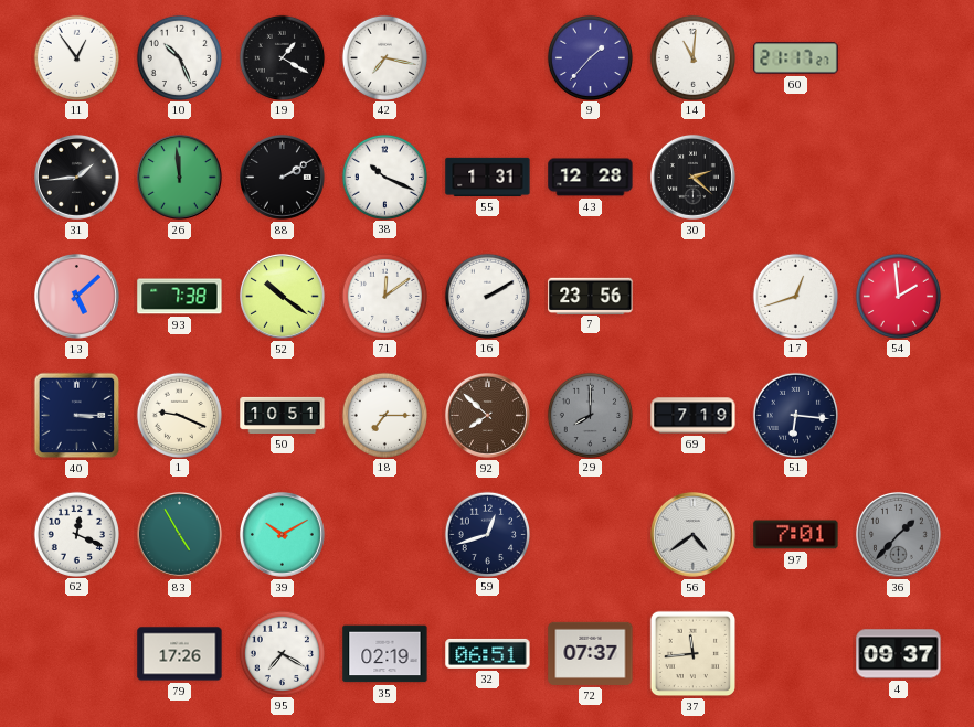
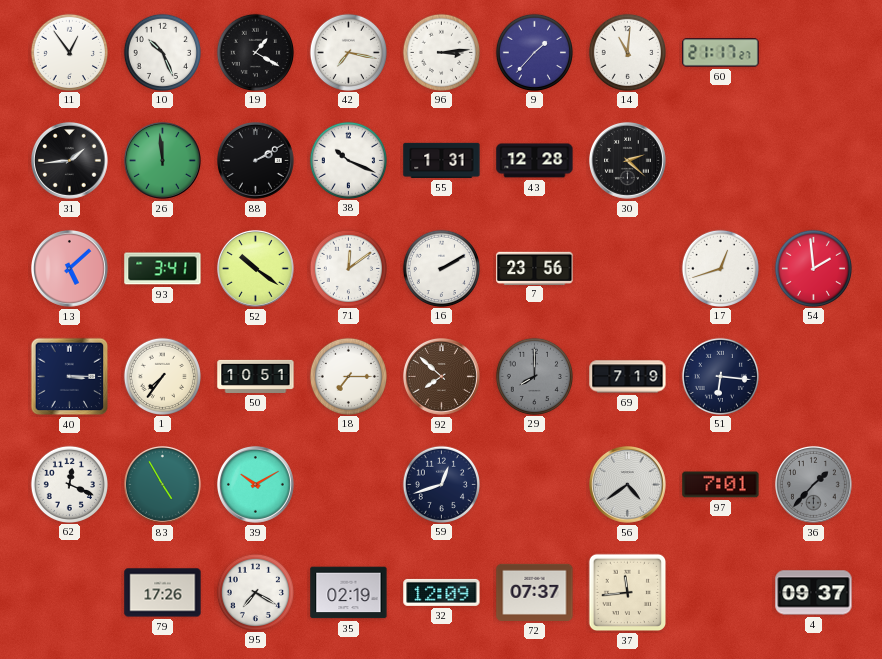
96: none -> 3:14 (441, 52)
93: 7:38 -> 3:41 (163, 269)
1: 9:19 -> 7:36 (162, 376)
32: 06:51 -> 12:09 (442, 592)
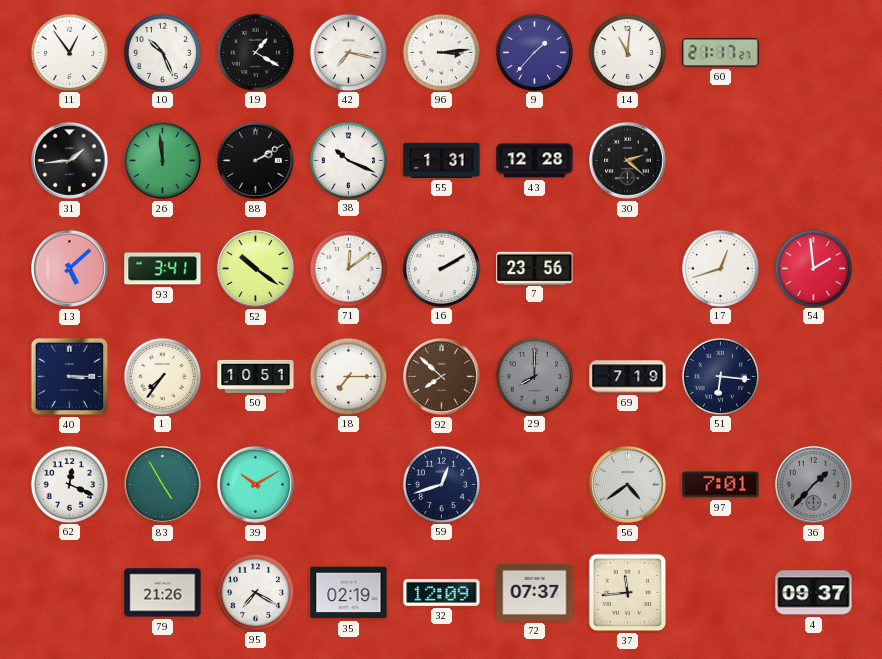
79: 17:26 -> 21:26 (163, 593)
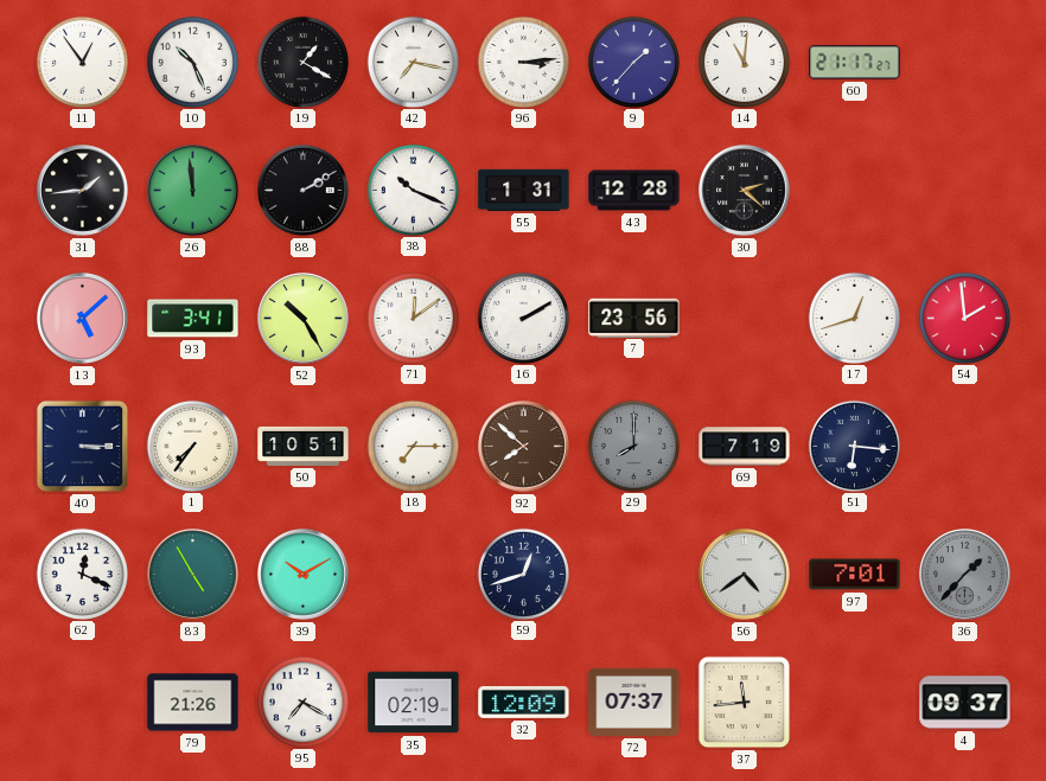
52: 10:21 -> 10:25 (304, 319)
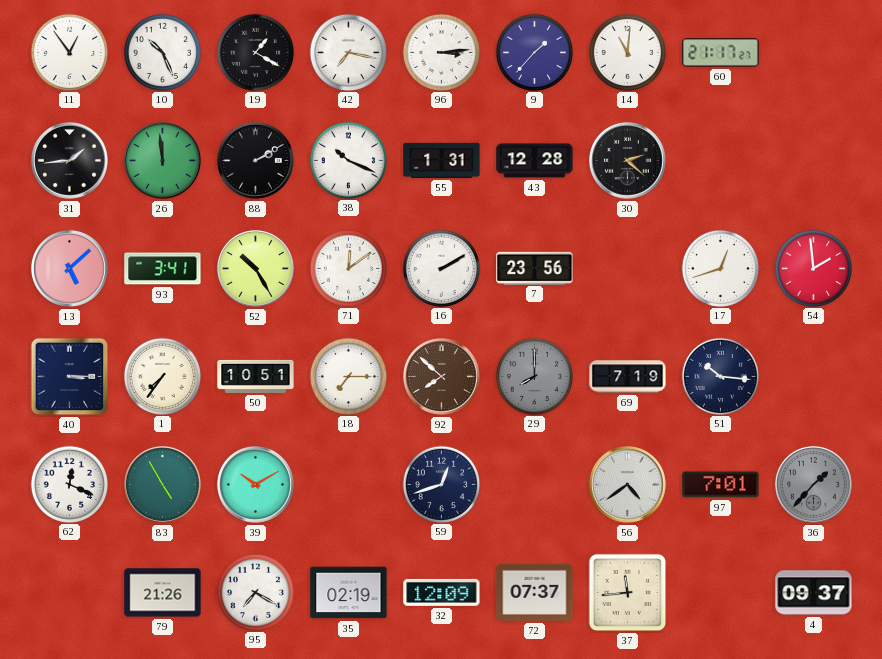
51: 6:16 -> 10:16 (720, 376)
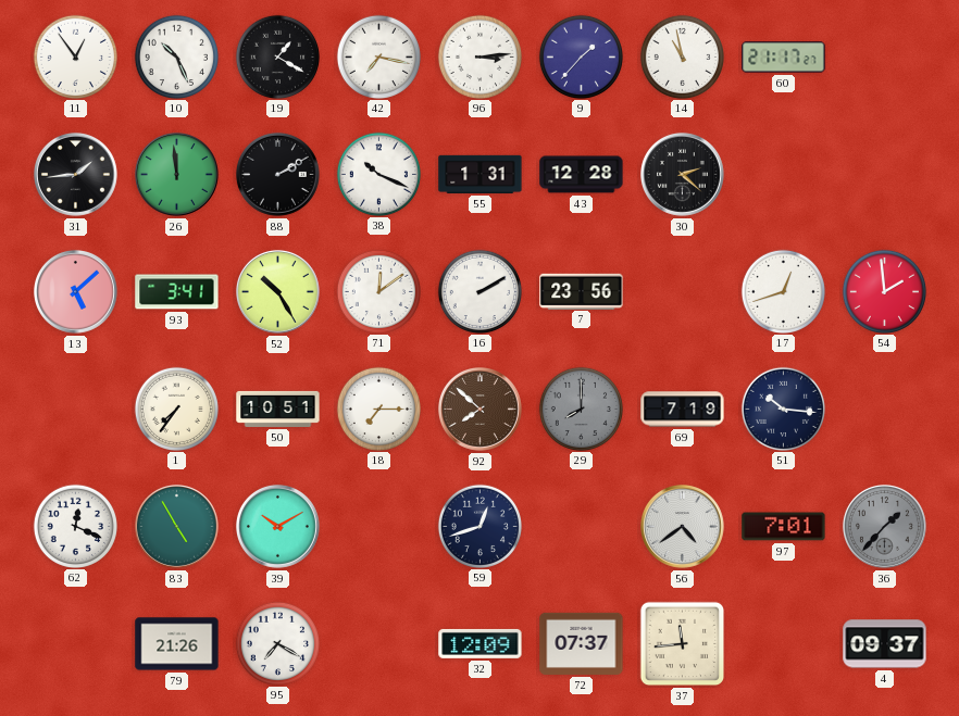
14: 11:01 -> 10:58 (682, 56)
40: 3:15 -> none (70, 377)
35: 02:19 -> none (349, 593)
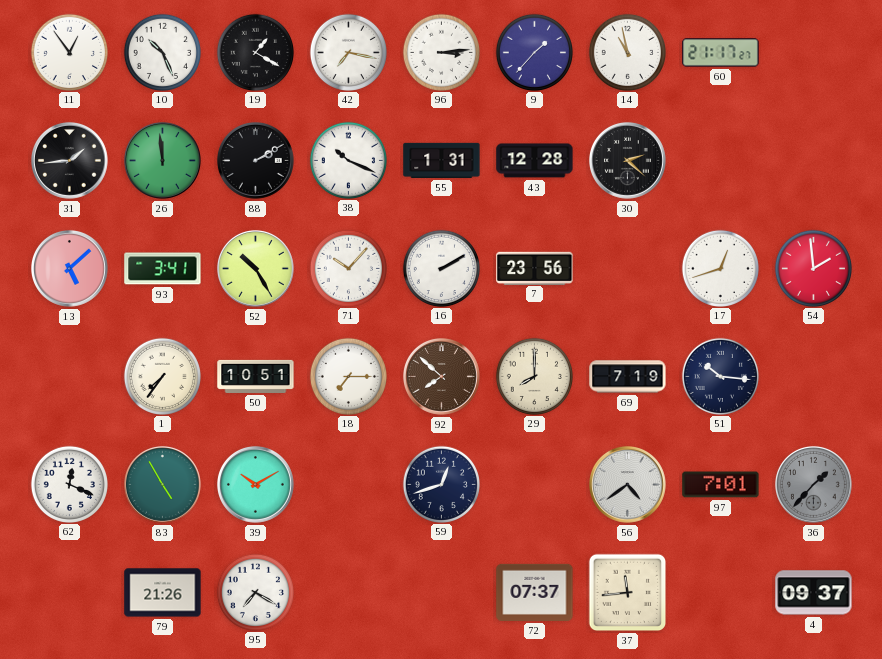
71: 12:09 -> 10:07 (348, 268)
29 dial: grey -> cream (534, 376)
32: 12:09 -> none (481, 643)
